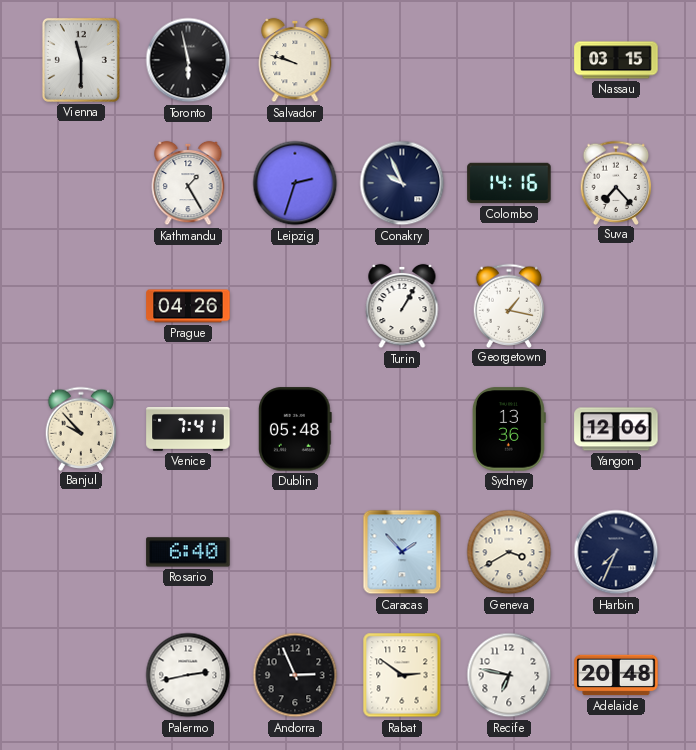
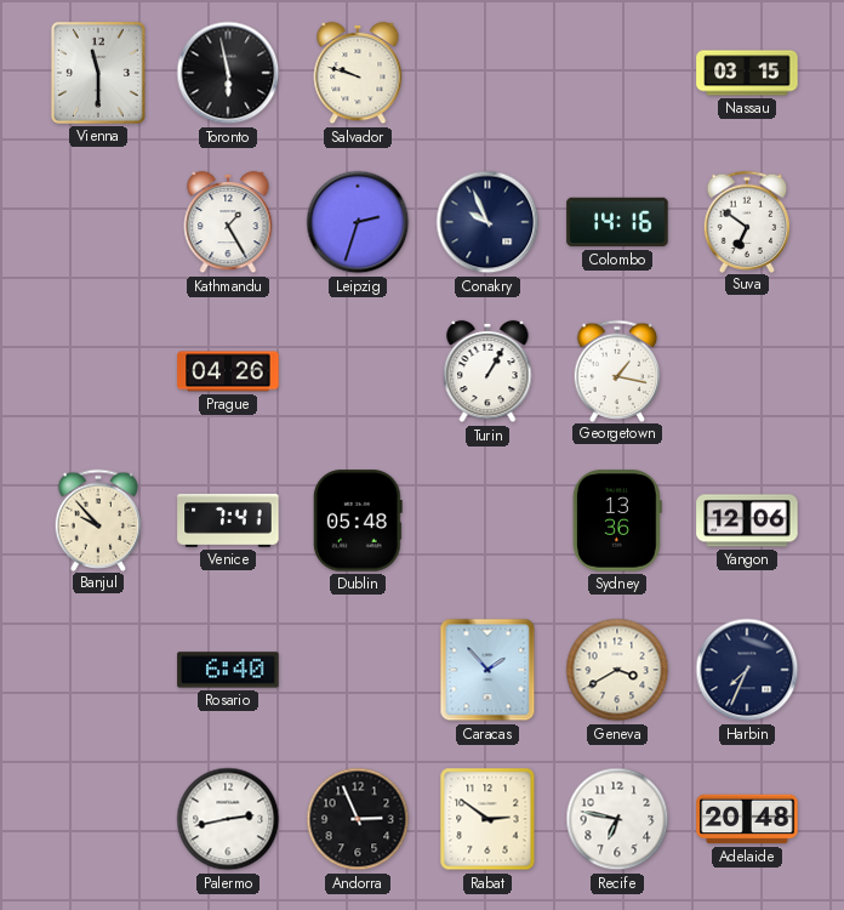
Suva: 7:23 -> 6:51 (747, 221)
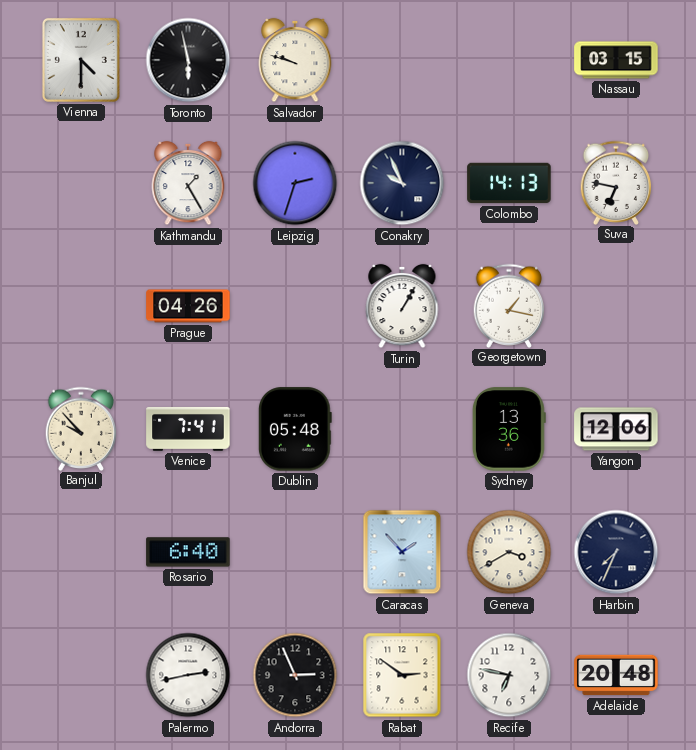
Vienna: 11:30 -> 4:30 (81, 60)
Colombo: 14:16 -> 14:13 (509, 183)
Suva: 6:51 -> 6:47 (616, 182)
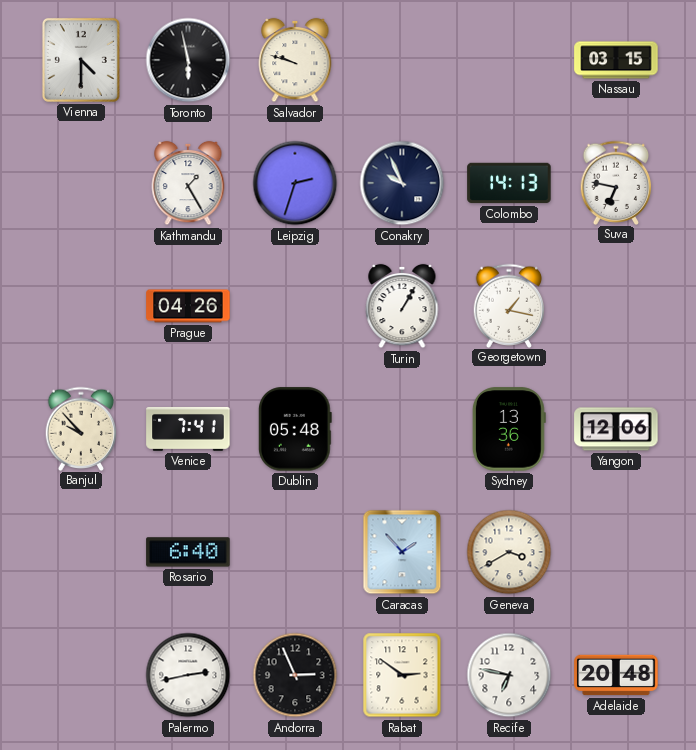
Harbin: 7:34 -> none (616, 552)
